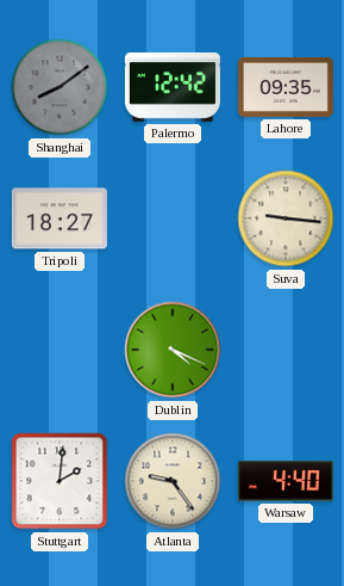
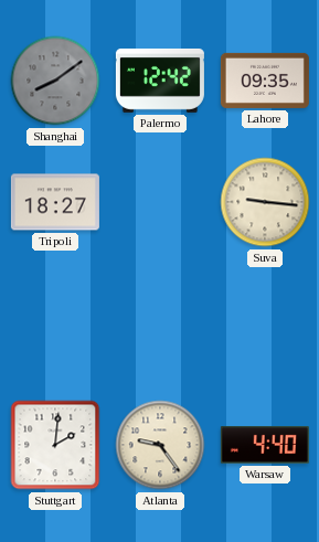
Dublin: 4:19 -> none (173, 350)
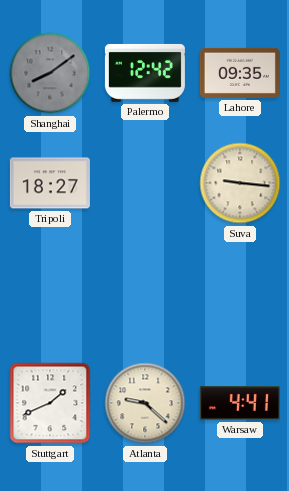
Stuttgart: 2:01 -> 1:41 (50, 403)
Atlanta: 9:24 -> 9:22 (145, 403)
Warsaw: 4:40 -> 4:41 (240, 403)
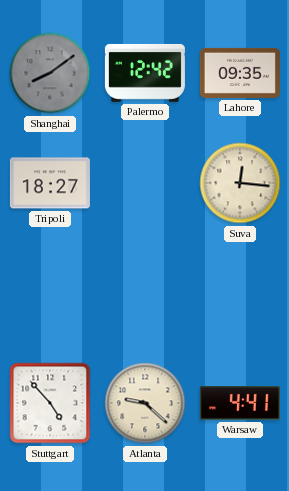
Suva: 9:16 -> 12:16 (240, 183)
Stuttgart: 1:41 -> 4:53 (50, 403)
